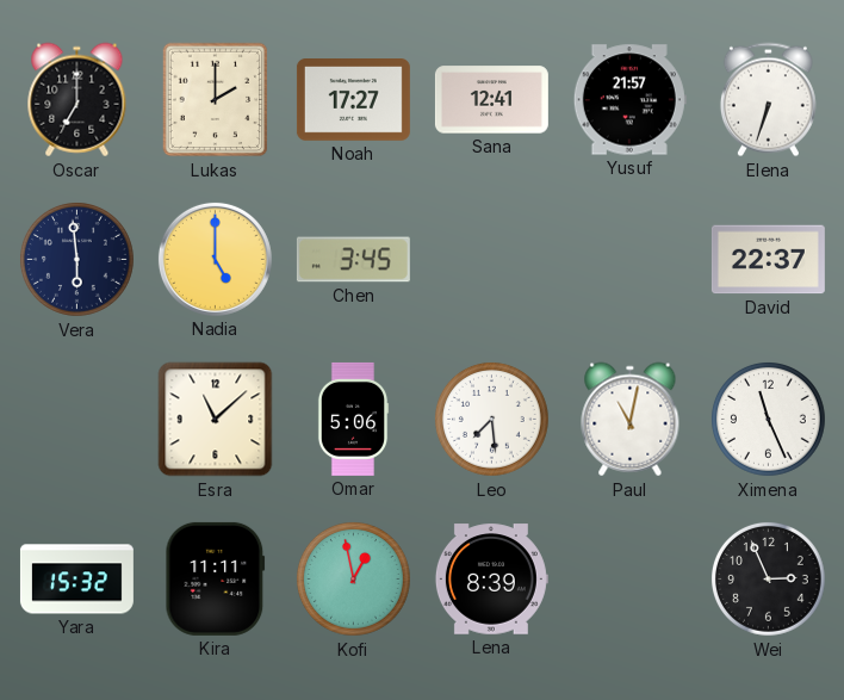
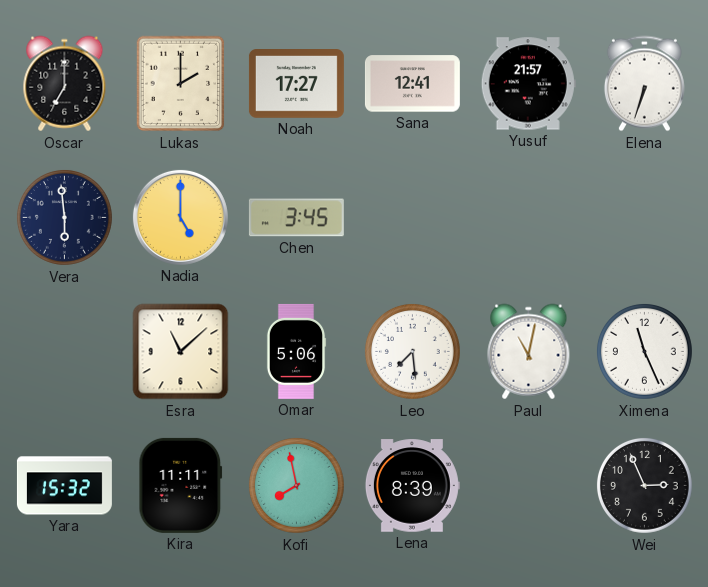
David: 22:37 -> none (768, 260)
Kofi: 12:58 -> 7:58 (297, 486)
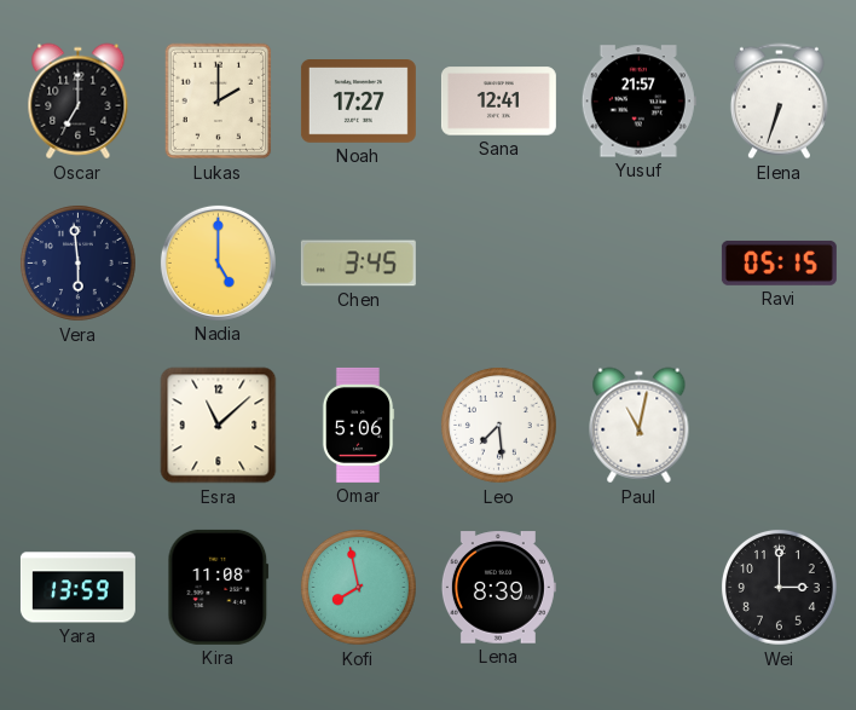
Ravi: none -> 05:15 (779, 262)
Ximena: 11:26 -> none (645, 352)
Yara: 15:32 -> 13:59 (77, 588)
Kira: 11:11 -> 11:08 (219, 587)
Wei: 2:56 -> 3:00 (780, 588)
